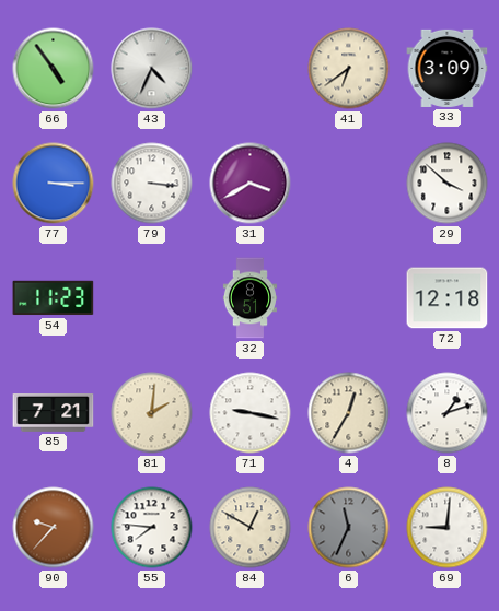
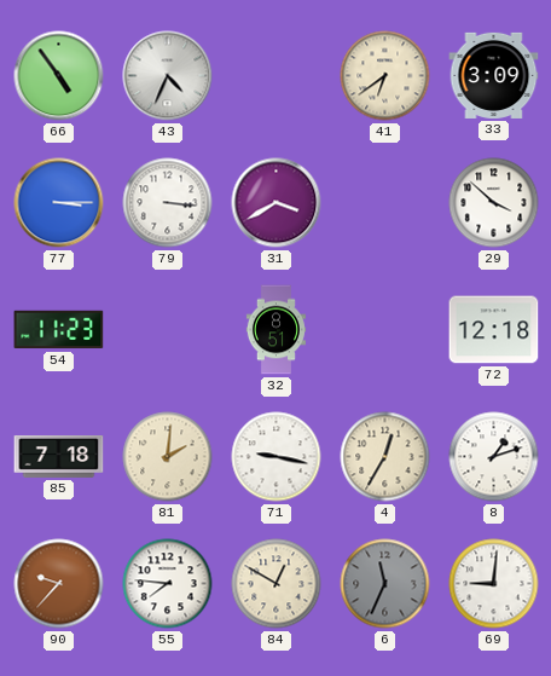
85: 7:21 -> 7:18 (59, 457)
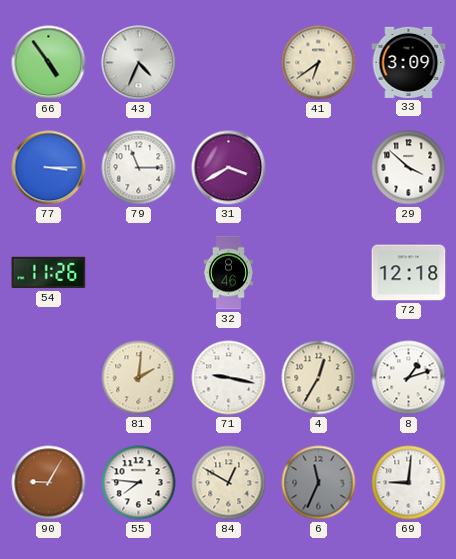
79: 3:16 -> 11:15 (139, 168)
54: 11:23 -> 11:26 (49, 273)
32: 8:51 -> 8:46 (228, 273)
85: 7:18 -> none (59, 457)
90: 9:37 -> 9:05 (49, 483)
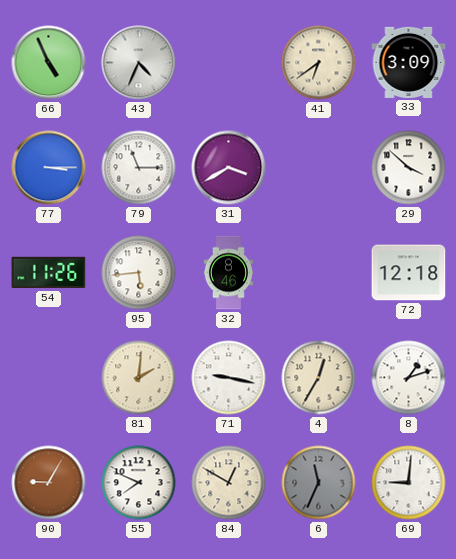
66: 4:54 -> 4:56 (49, 63)
95: none -> 5:44 (139, 273)
55: 7:46 -> 7:49 (139, 483)
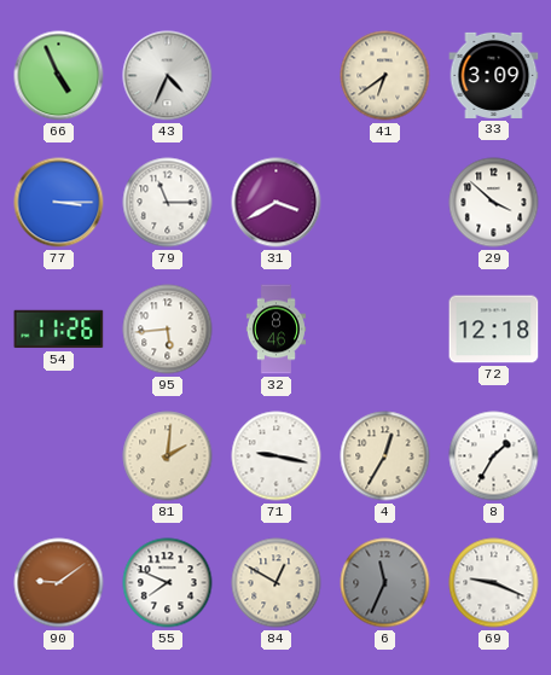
8: 1:12 -> 1:35 (494, 456)
90: 9:05 -> 9:09 (59, 583)
69: 9:01 -> 9:19 (494, 583)
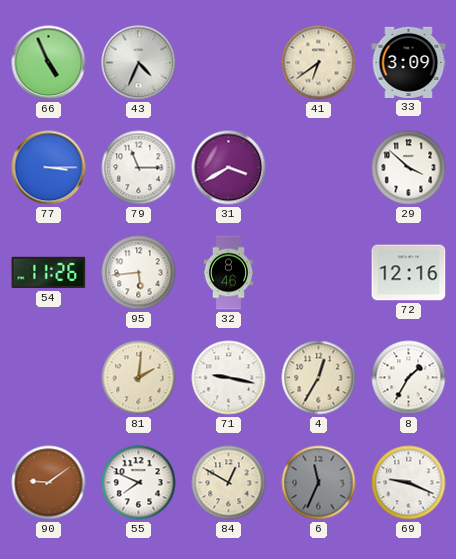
72: 12:18 -> 12:16 (409, 273)
